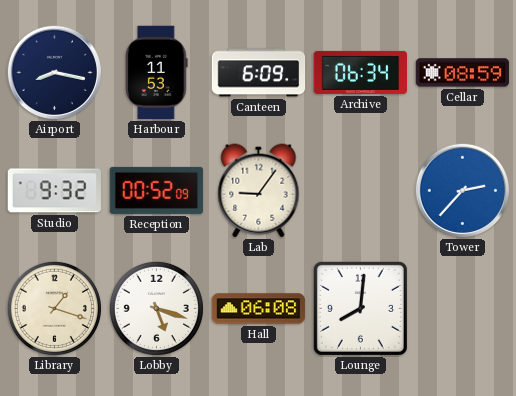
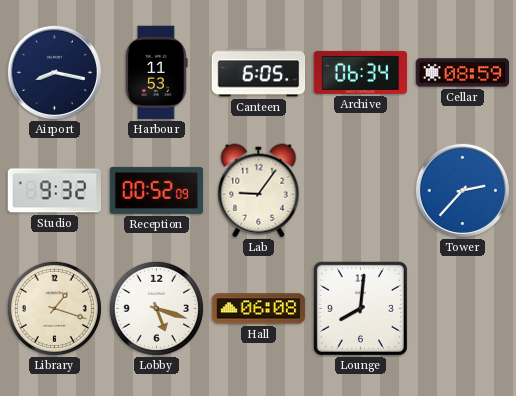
Canteen: 6:09 -> 6:05 (259, 73)
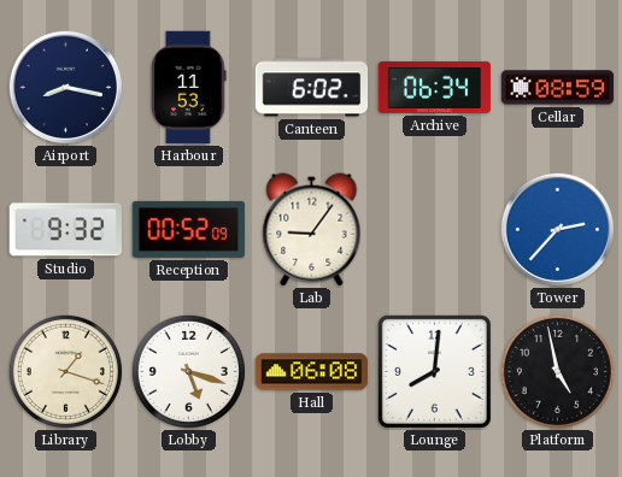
Canteen: 6:05 -> 6:02 (312, 88)
Platform: none -> 4:58 (557, 371)
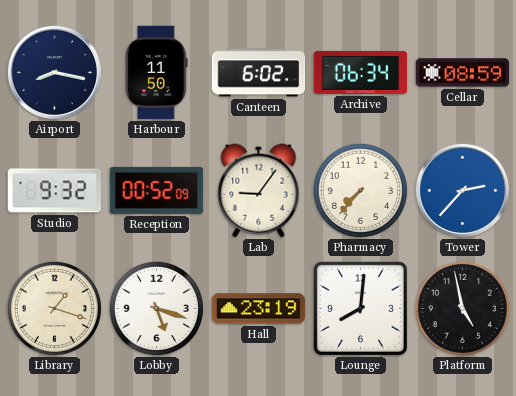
Harbour: 11:53 -> 11:50 (157, 73)
Pharmacy: none -> 7:37 (360, 190)
Hall: 06:08 -> 23:19 (259, 309)
